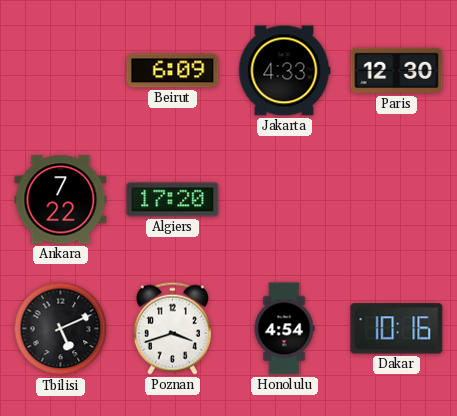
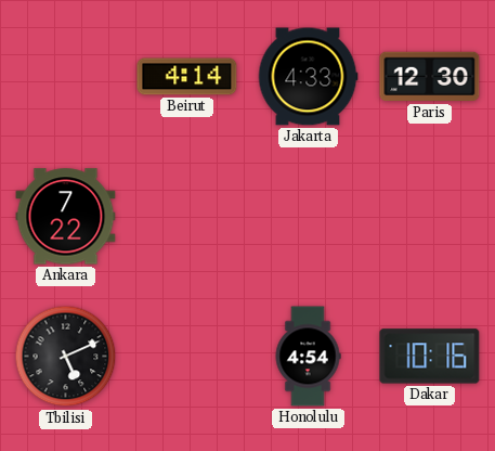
Beirut: 6:09 -> 4:14 (187, 77)
Algiers: 17:20 -> none (173, 200)
Poznan: 3:42 -> none (172, 328)
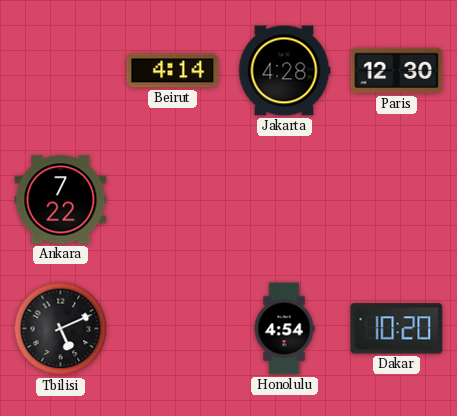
Jakarta: 4:33 -> 4:28 (284, 71)
Dakar: 10:16 -> 10:20 (397, 329)
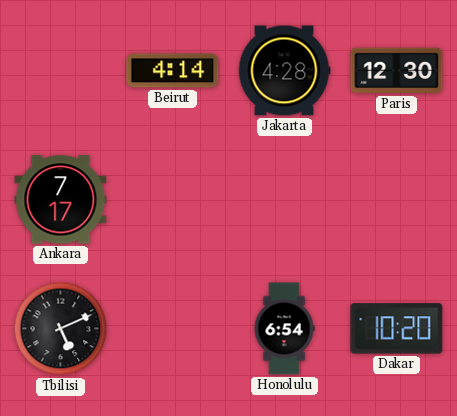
Ankara: 7:22 -> 7:17 (61, 200)
Honolulu: 4:54 -> 6:54 (284, 329)
